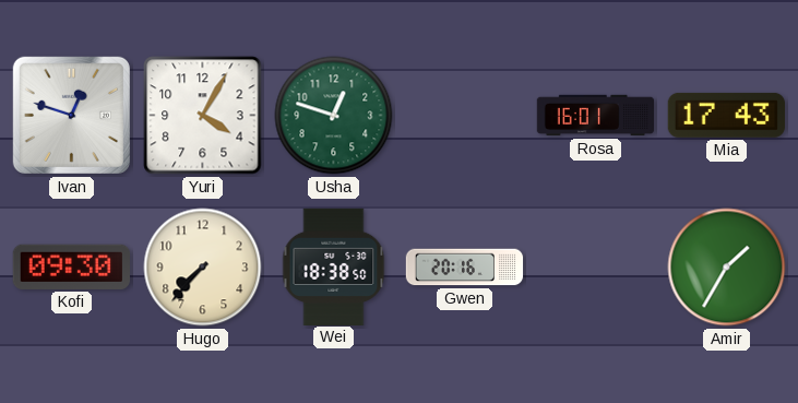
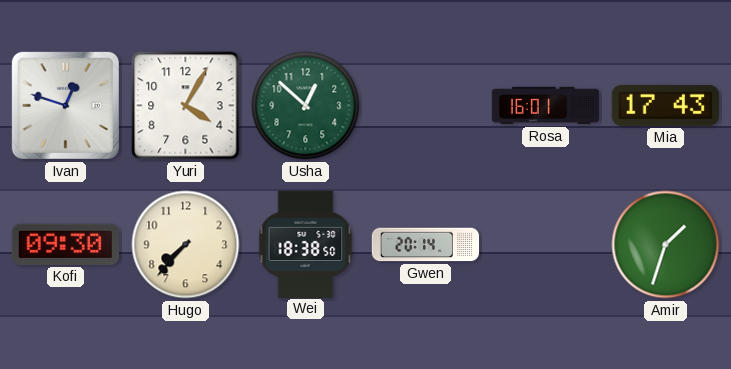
Usha: 12:48 -> 12:52 (306, 106)
Gwen: 20:16 -> 20:14 (426, 245)
Amir: 1:35 -> 1:33 (666, 245)
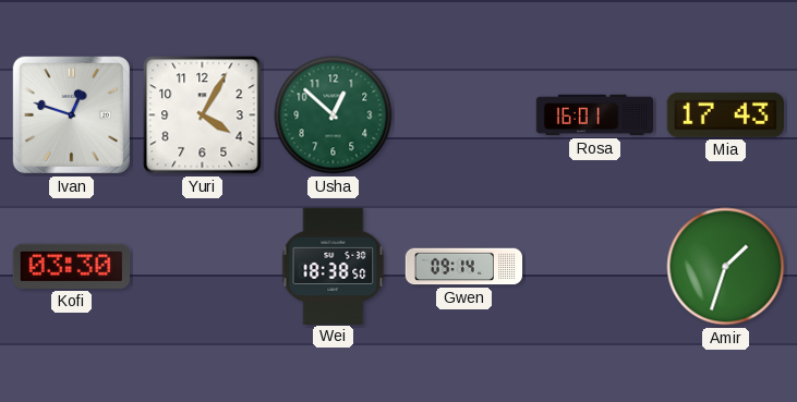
Kofi: 09:30 -> 03:30 (71, 266)
Hugo: 7:37 -> none (186, 245)
Gwen: 20:14 -> 09:14 (464, 267)
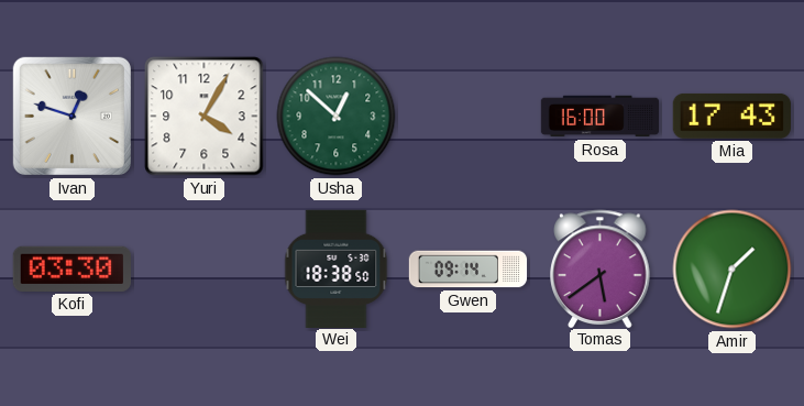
Rosa: 16:01 -> 16:00 (601, 117)
Tomas: none -> 5:39 (601, 268)
